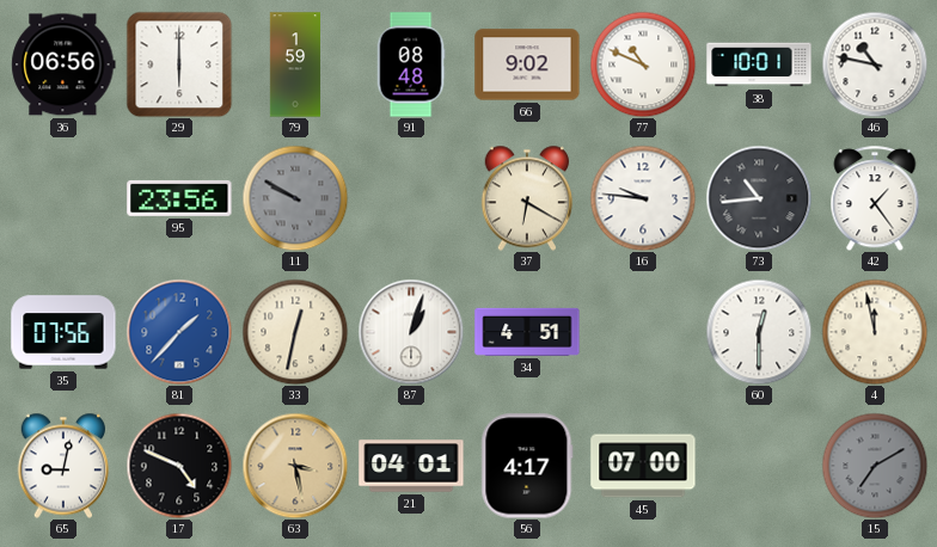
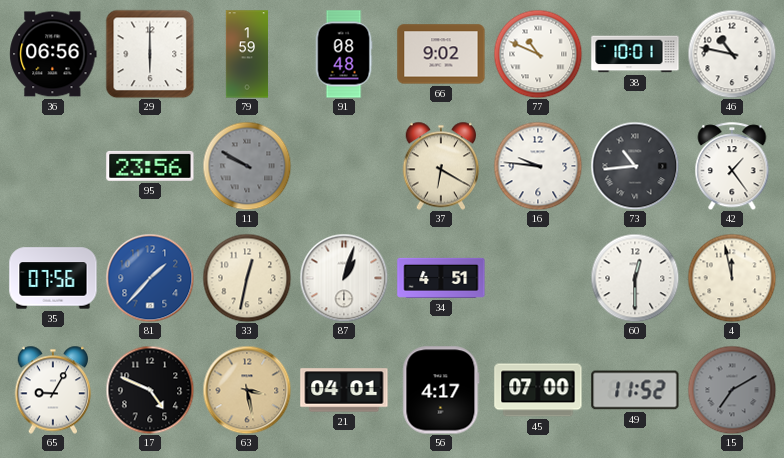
65: 9:02 -> 9:05 (53, 390)
49: none -> 11:52 (635, 390)
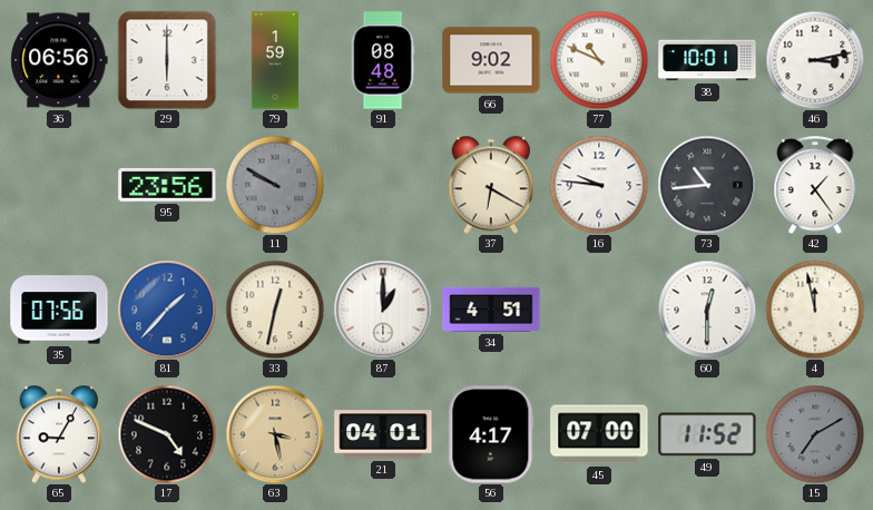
46: 10:47 -> 3:13 (815, 60)
87: 1:03 -> 1:00 (383, 310)
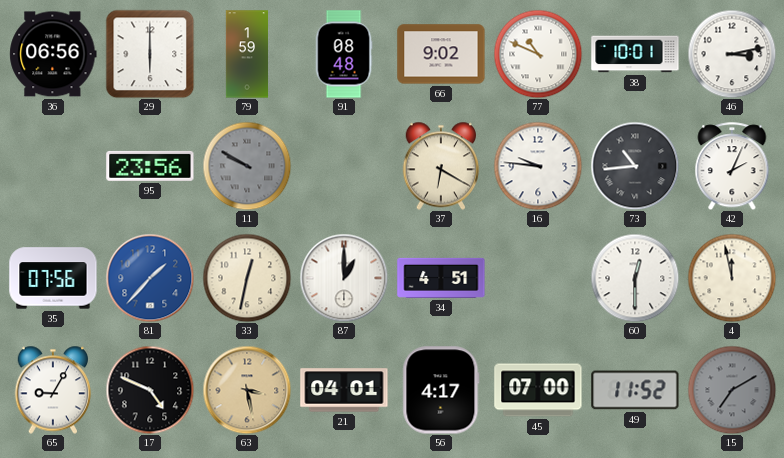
42: 1:24 -> 2:04 (732, 166)
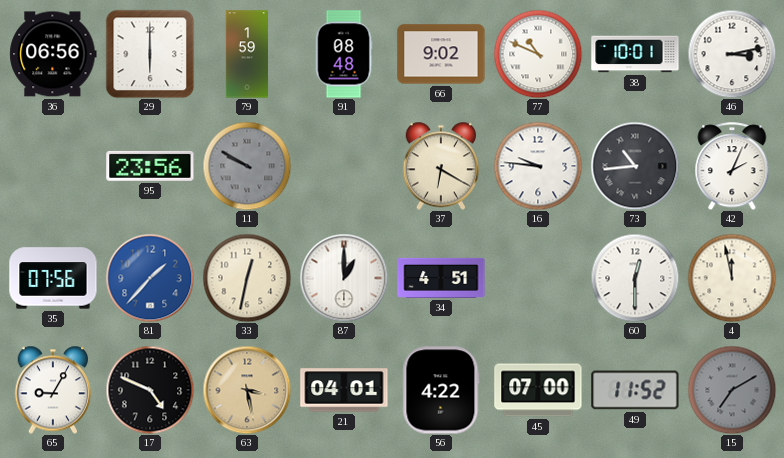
56: 4:17 -> 4:22 (441, 390)
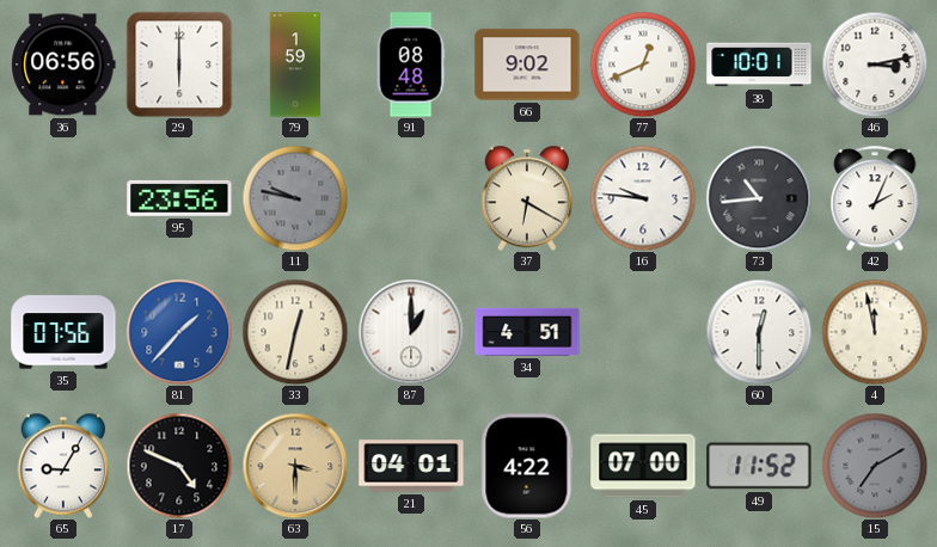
77: 10:49 -> 12:41 (643, 64)
11: 9:50 -> 9:47 (295, 198)
63: 3:28 -> 3:30 (295, 466)
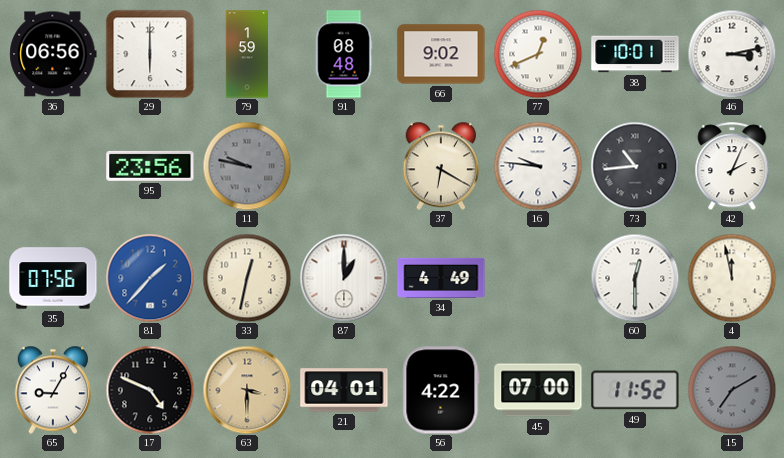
34: 4:51 -> 4:49 (441, 278)
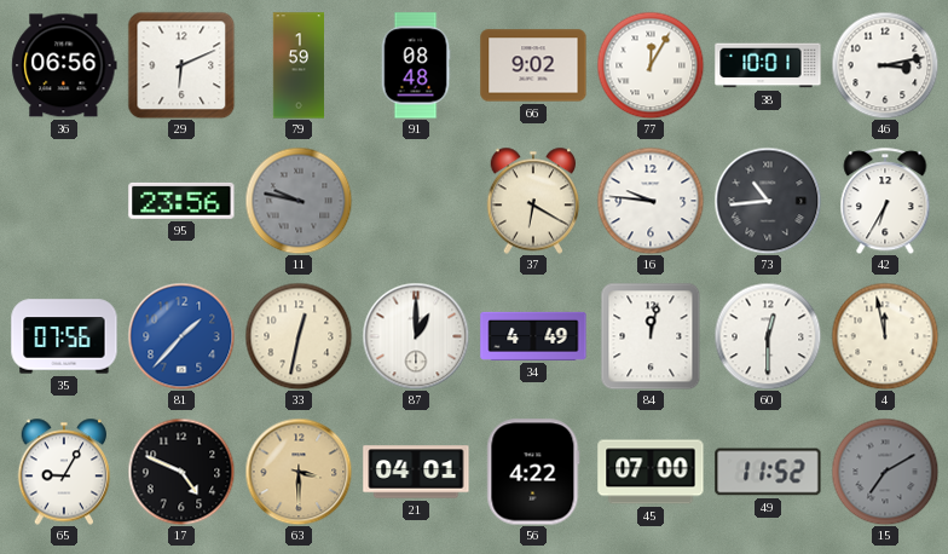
29: 6:00 -> 6:11 (181, 65)
77: 12:41 -> 12:05 (651, 65)
42: 2:04 -> 6:35 (885, 201)
84: none -> 12:02 (651, 336)
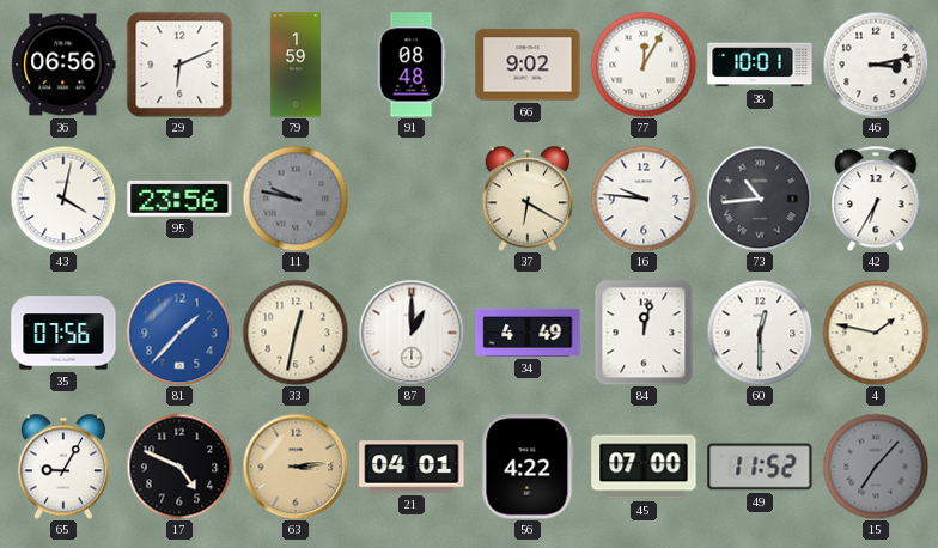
43: none -> 4:02 (63, 199)
4: 11:58 -> 1:47 (876, 333)
63: 3:30 -> 3:14 (296, 467)
15: 7:10 -> 7:07 (876, 467)
